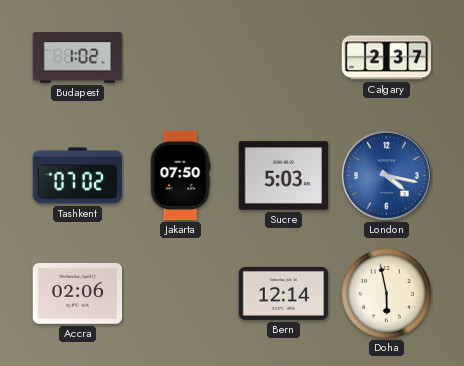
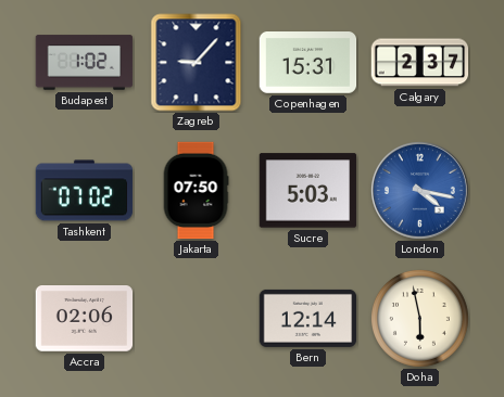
Zagreb: none -> 9:07 (197, 63)
Copenhagen: none -> 15:31 (308, 63)
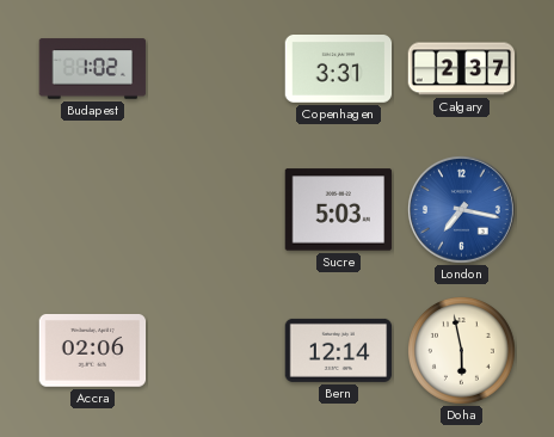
Zagreb: 9:07 -> none (197, 63)
Copenhagen: 15:31 -> 3:31 (339, 69)
Tashkent: 07:02 -> none (85, 191)
Jakarta: 07:50 -> none (196, 191)
London: 4:17 -> 7:17 (461, 209)
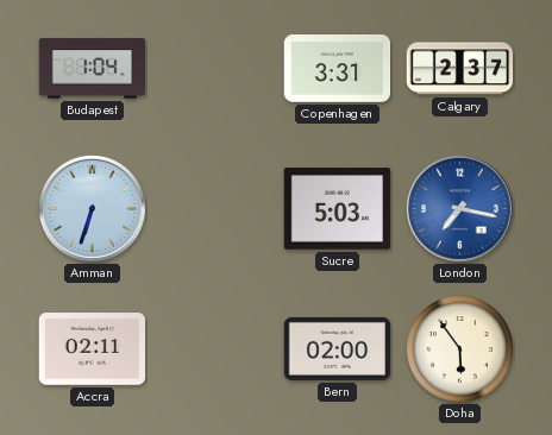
Budapest: 1:02 -> 1:04 (93, 69)
Amman: none -> 6:33 (92, 208)
Accra: 02:06 -> 02:11 (93, 349)
Bern: 12:14 -> 02:00 (338, 348)
Doha: 5:58 -> 5:54 (460, 349)
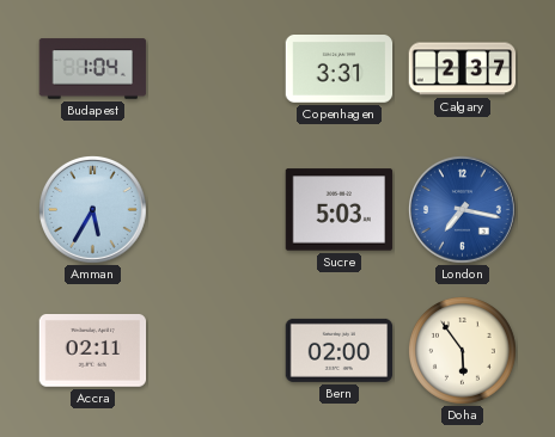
Amman: 6:33 -> 5:35 (92, 209)
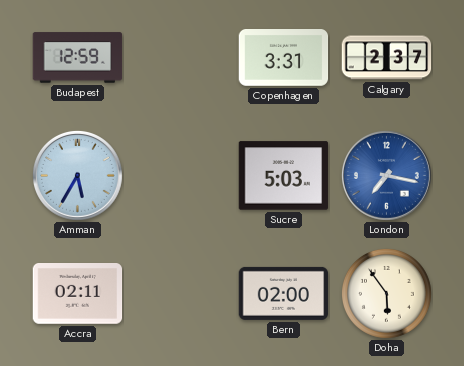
Budapest: 1:04 -> 12:59 (78, 58)
